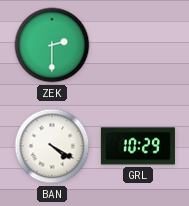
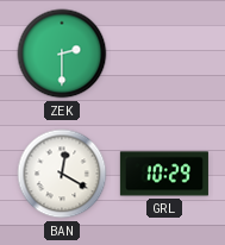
BAN: 4:20 -> 12:20 (62, 174)
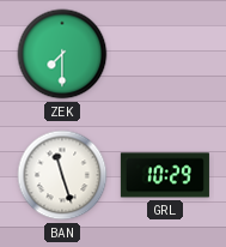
ZEK: 2:30 -> 7:30 (62, 54)
BAN: 12:20 -> 11:27 (62, 175)
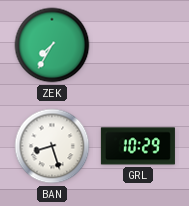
ZEK: 7:30 -> 7:35 (52, 45)
BAN: 11:27 -> 8:27 (52, 146)
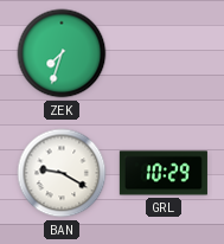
ZEK: 7:35 -> 7:33 (62, 53)
BAN: 8:27 -> 9:20 (62, 173)
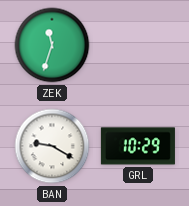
ZEK: 7:33 -> 11:33 (52, 45)
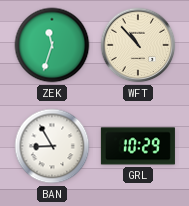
WFT: none -> 10:53 (138, 45)
BAN: 9:20 -> 8:55 (52, 146)
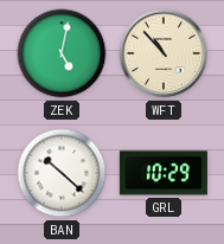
ZEK: 11:33 -> 5:02 (62, 53)
BAN: 8:55 -> 10:22 (62, 173)
